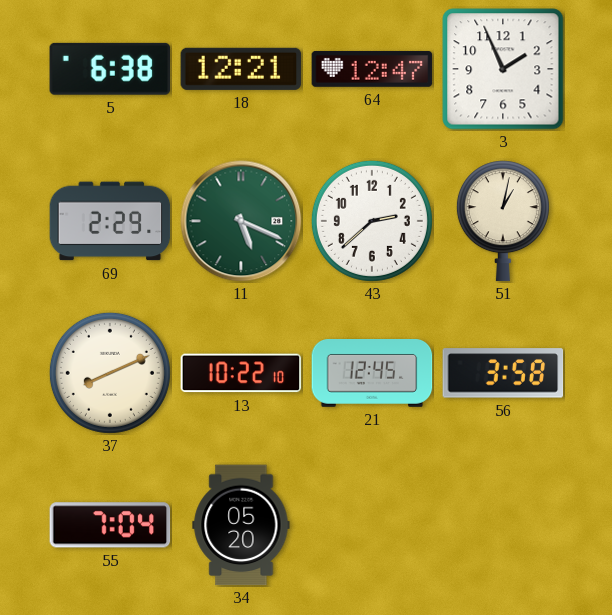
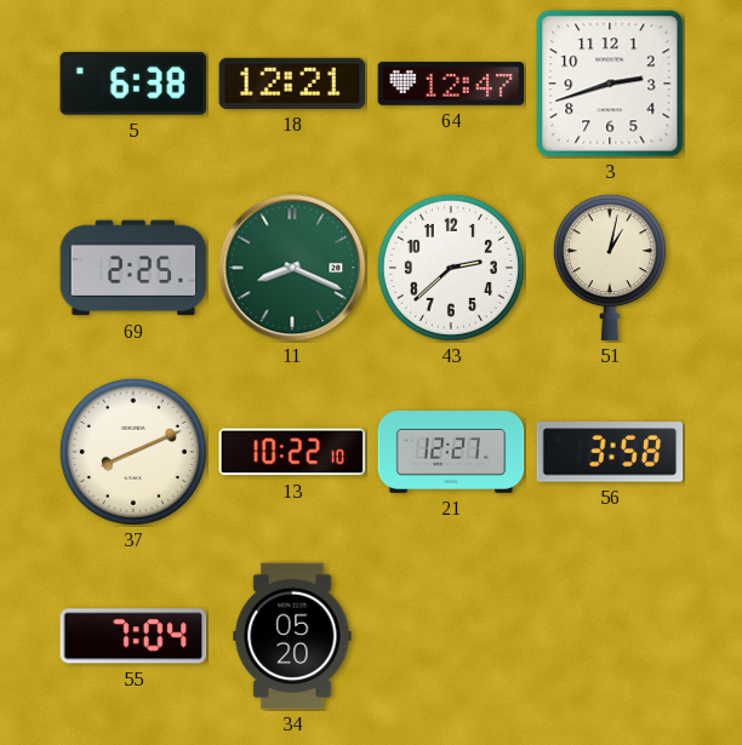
3: 1:56 -> 2:42 (610, 84)
69: 2:29 -> 2:25 (133, 268)
11: 5:19 -> 8:19 (292, 268)
21: 12:45 -> 12:27 (451, 453)
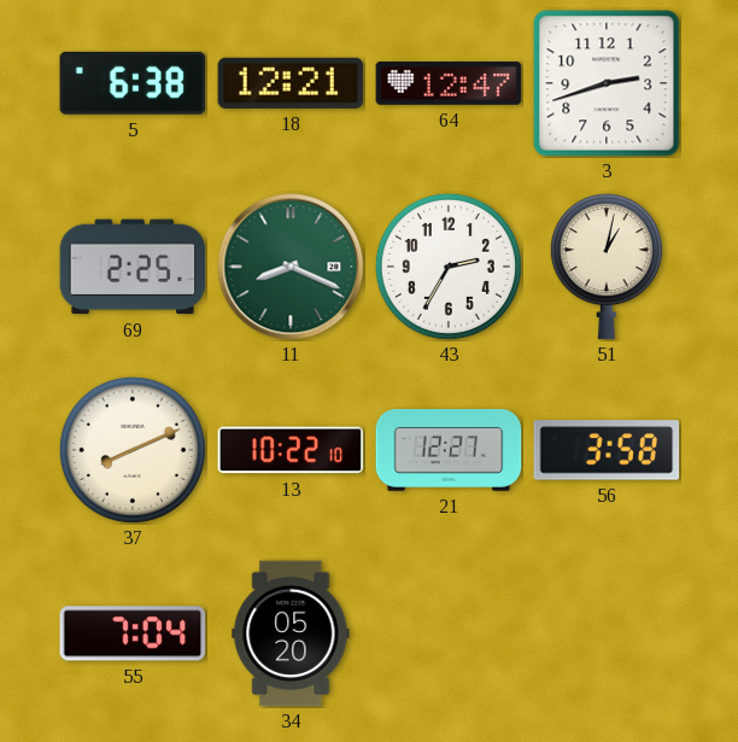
43: 2:38 -> 2:35 (449, 267)
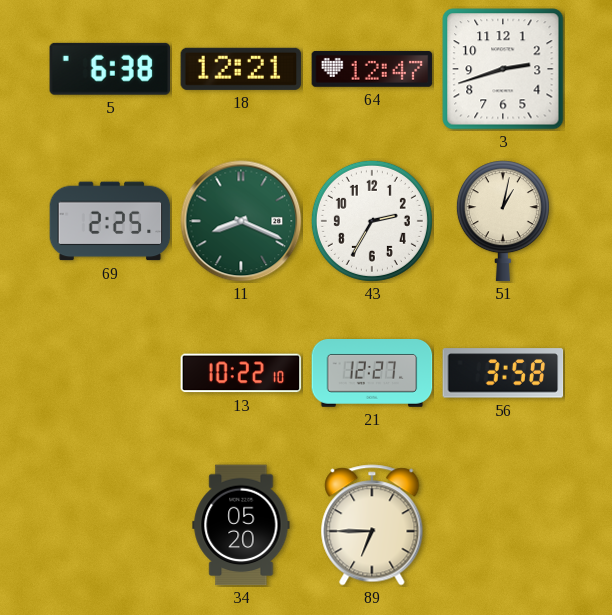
37: 8:11 -> none (133, 450)
55: 7:04 -> none (133, 633)
89: none -> 6:45 (372, 525)
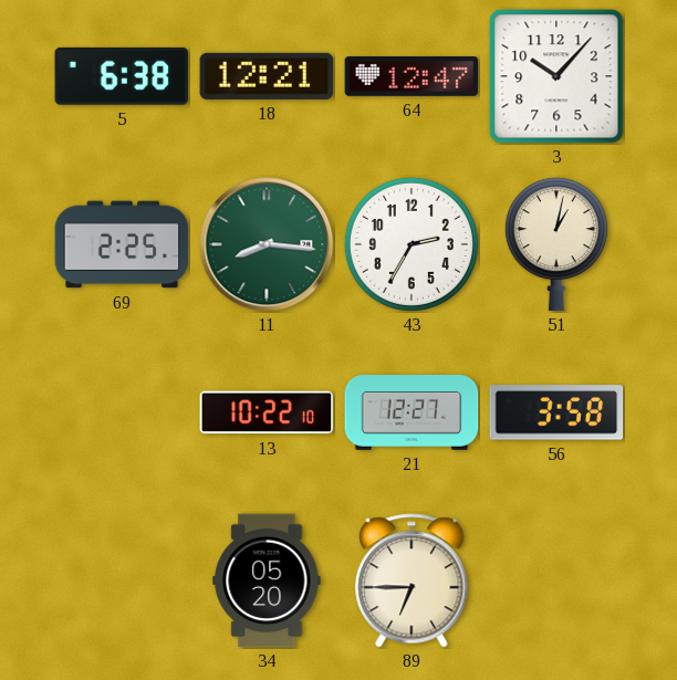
3: 2:42 -> 10:07 (556, 76)
11: 8:19 -> 8:16 (267, 244)
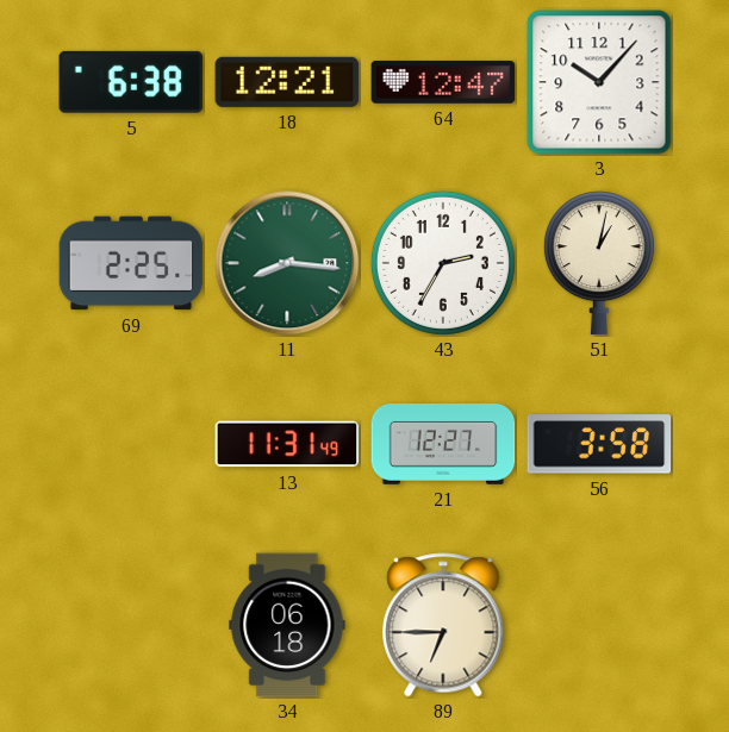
13: 10:22 -> 11:31 (287, 444)
34: 05:20 -> 06:18 (287, 625)
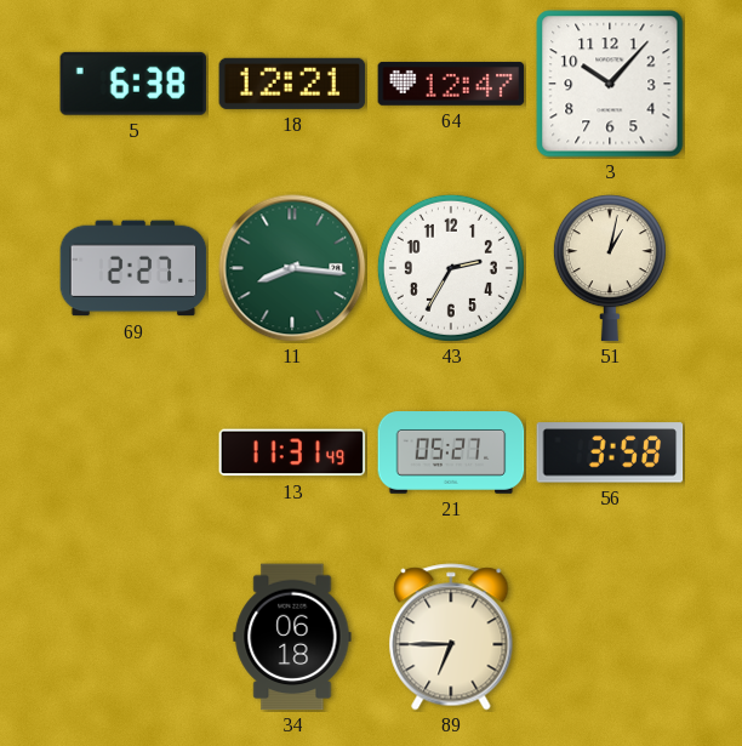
69: 2:25 -> 2:27 (133, 268)
21: 12:27 -> 05:27 (451, 454)
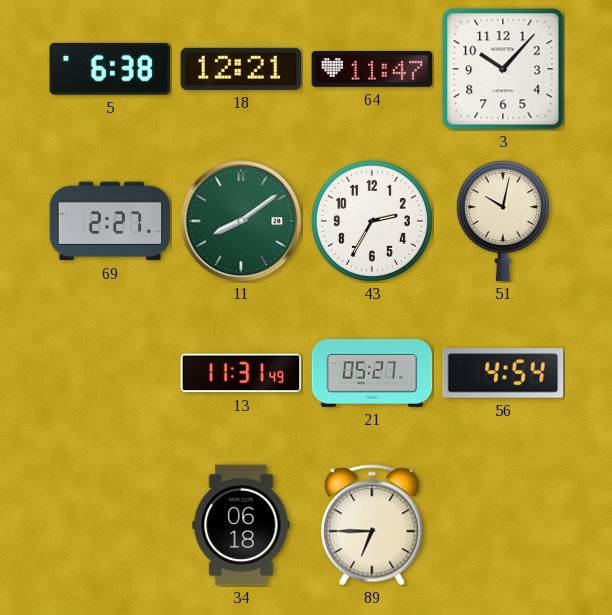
64: 12:47 -> 11:47 (372, 69)
11: 8:16 -> 8:09 (241, 221)
51: 1:02 -> 10:02 (503, 221)
56: 3:58 -> 4:54 (503, 373)
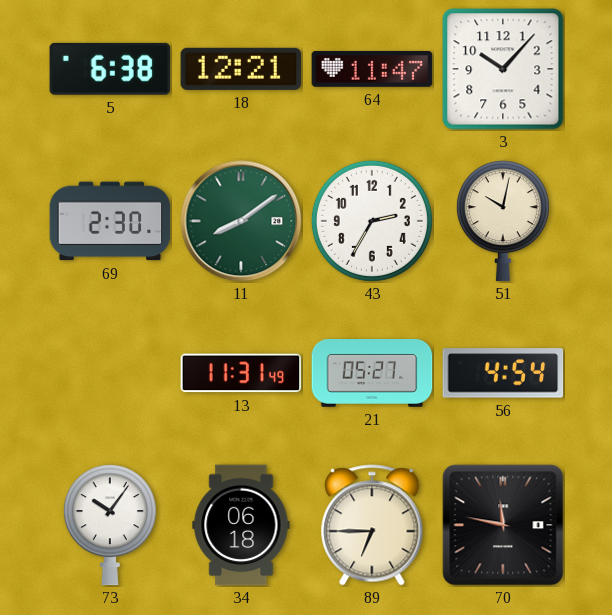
69: 2:27 -> 2:30 (110, 221)
73: none -> 10:06 (110, 525)
70: none -> 11:47 (503, 525)
